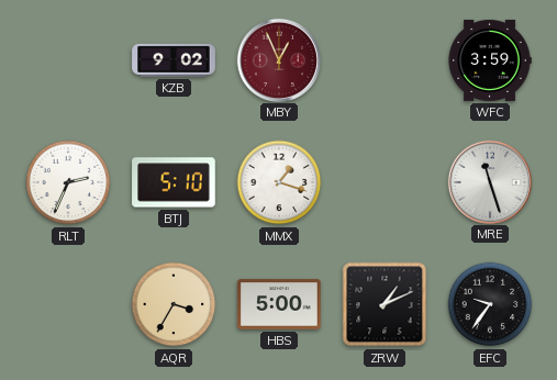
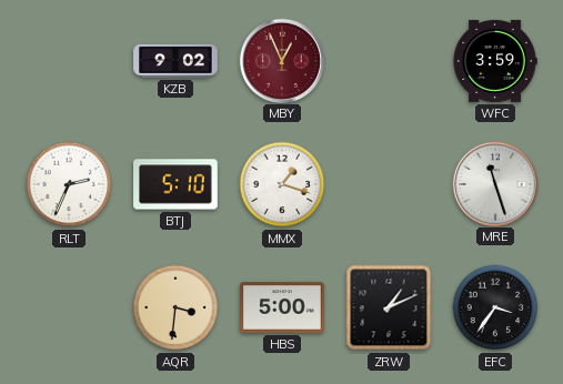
AQR: 3:35 -> 3:31 (175, 307)
EFC: 9:36 -> 3:36 (495, 307)
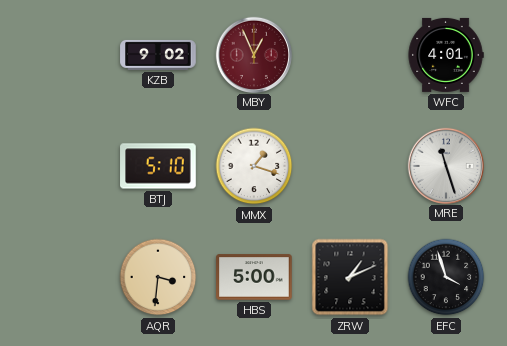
WFC: 3:59 -> 4:01 (446, 55)
RLT: 2:34 -> none (69, 184)
EFC: 3:36 -> 3:57 (446, 277)
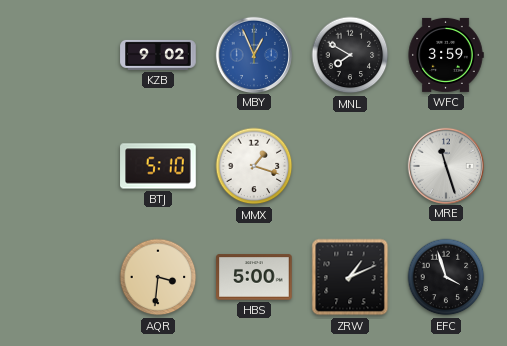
MBY dial: burgundy -> blue (253, 54)
MNL: none -> 7:50 (350, 55)
WFC: 4:01 -> 3:59 (446, 55)
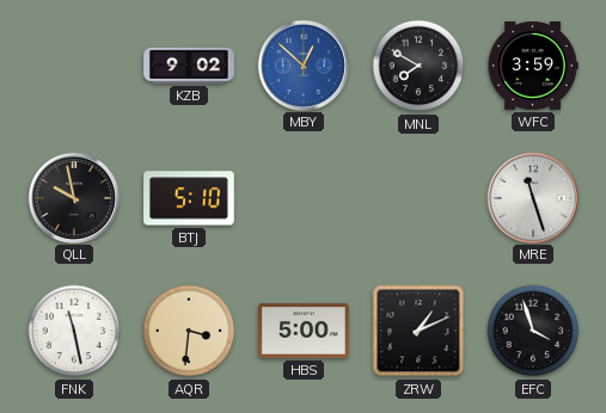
MBY: 12:56 -> 12:52 (302, 64)
QLL: none -> 9:58 (73, 197)
MMX: 1:18 -> none (254, 166)
FNK: none -> 11:28 (74, 331)
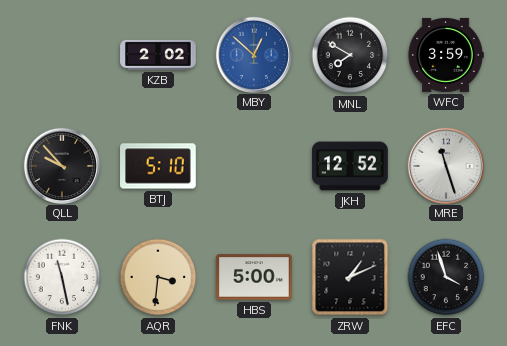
KZB: 9:02 -> 2:02 (158, 55)
QLL: 9:58 -> 9:53 (61, 165)
JKH: none -> 12:52 (350, 166)
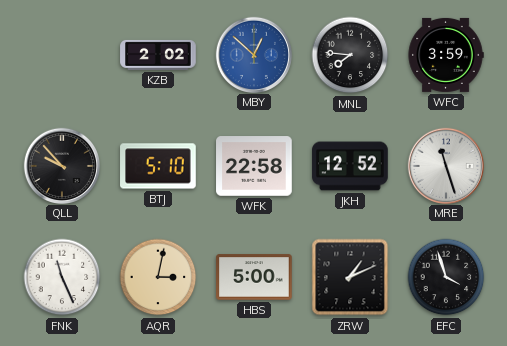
MNL: 7:50 -> 7:46 (350, 55)
WFK: none -> 22:58 (254, 166)
FNK: 11:28 -> 11:26 (62, 277)
AQR: 3:31 -> 3:02 (158, 277)
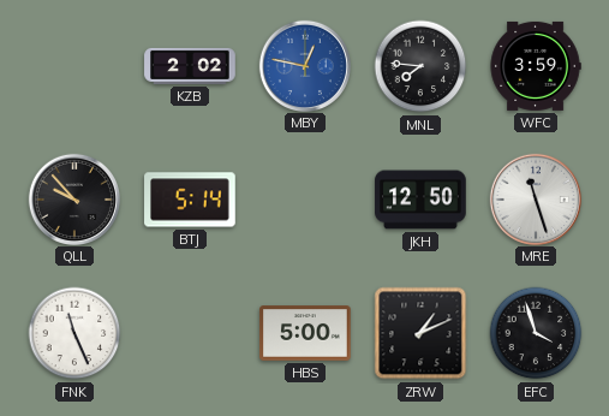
MBY: 12:52 -> 12:47 (304, 65)
BTJ: 5:10 -> 5:14 (190, 200)
WFK: 22:58 -> none (254, 166)
JKH: 12:52 -> 12:50 (420, 200)
AQR: 3:02 -> none (158, 277)
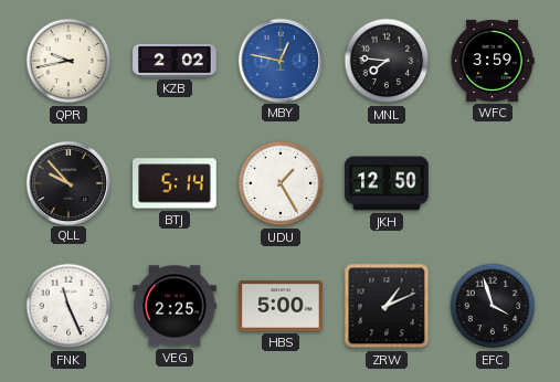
QPR: none -> 9:43 (68, 61)
UDU: none -> 1:25 (281, 183)
MRE: 11:27 -> none (535, 198)
VEG: none -> 2:25 (175, 306)
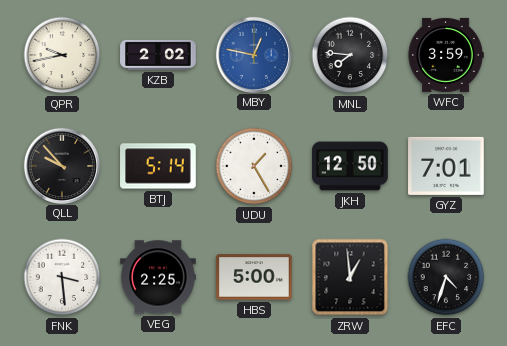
GYZ: none -> 7:01 (446, 166)
FNK: 11:26 -> 3:29 (62, 277)
ZRW: 1:11 -> 12:59 (350, 277)
EFC: 3:57 -> 4:33 (446, 277)
